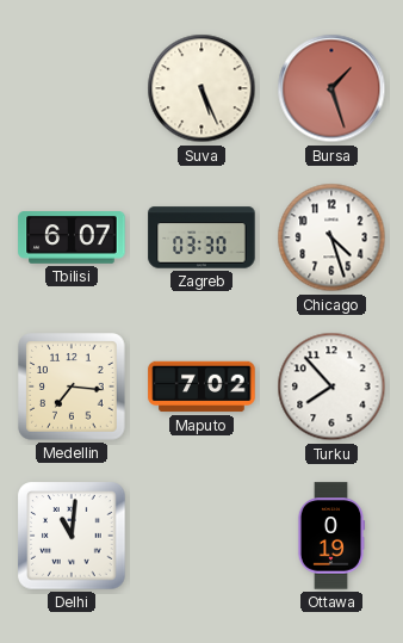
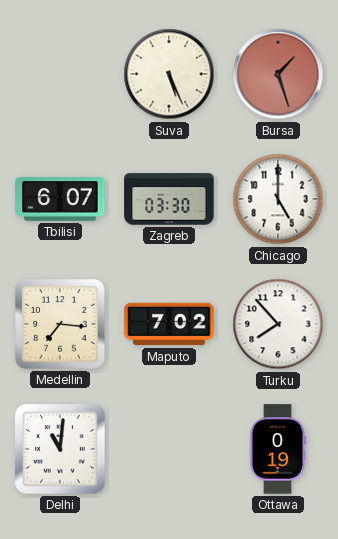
Chicago: 4:27 -> 5:00 (278, 199)
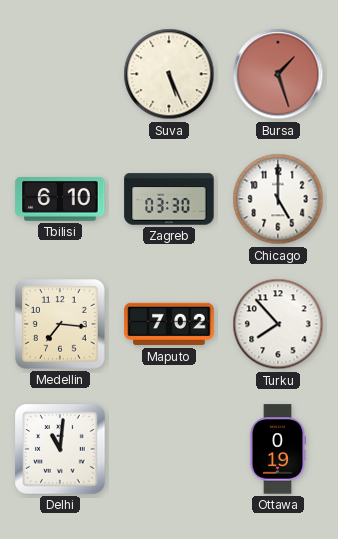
Tbilisi: 6:07 -> 6:10 (60, 200)
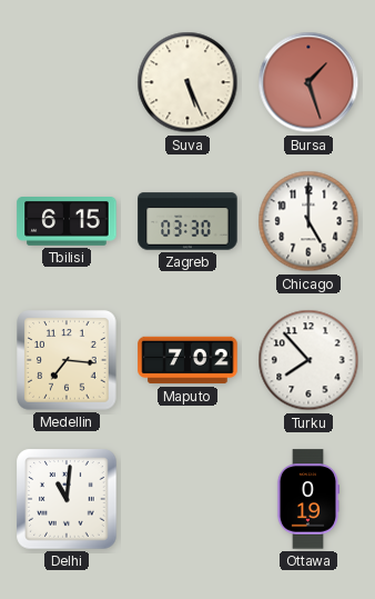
Tbilisi: 6:10 -> 6:15 (67, 222)
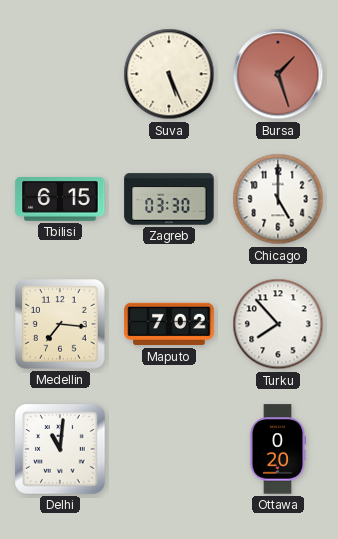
Ottawa: 0:19 -> 0:20 (278, 449)
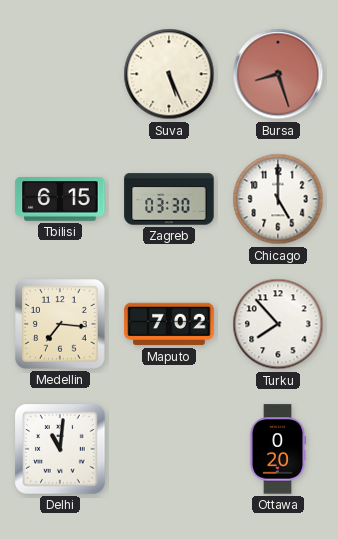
Bursa: 1:27 -> 8:27 (278, 74)
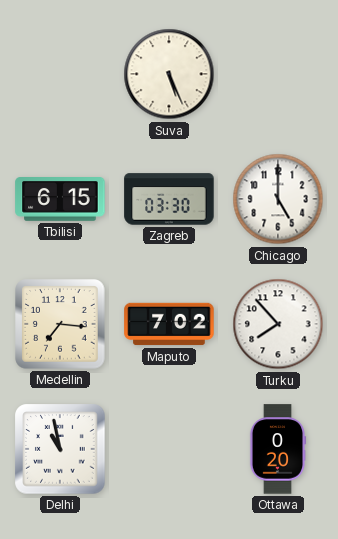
Bursa: 8:27 -> none (278, 74)
Delhi: 11:01 -> 10:58 (60, 449)
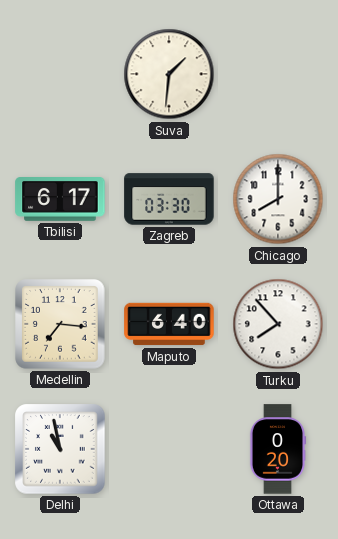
Suva: 5:26 -> 1:31 (169, 74)
Tbilisi: 6:15 -> 6:17 (60, 200)
Chicago: 5:00 -> 8:00 (278, 199)
Maputo: 7:02 -> 6:40 (169, 324)
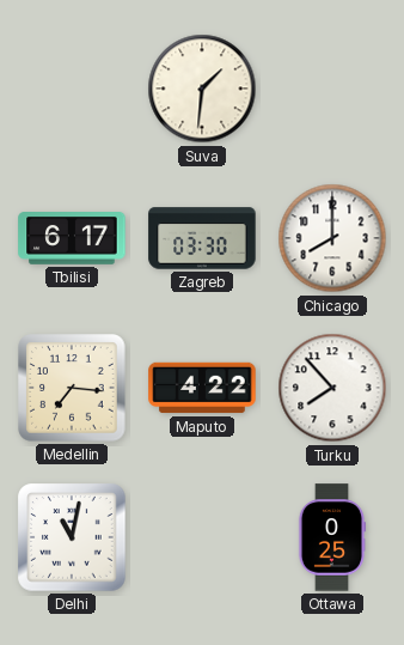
Maputo: 6:40 -> 4:22 (202, 388)
Delhi: 10:58 -> 11:02 (72, 537)
Ottawa: 0:20 -> 0:25 (332, 537)
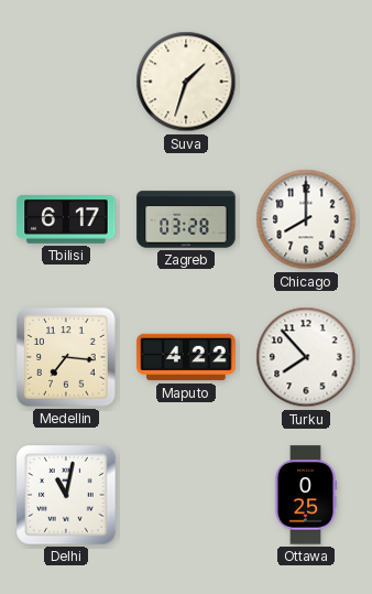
Suva: 1:31 -> 1:33 (186, 82)
Zagreb: 03:30 -> 03:28 (186, 219)
